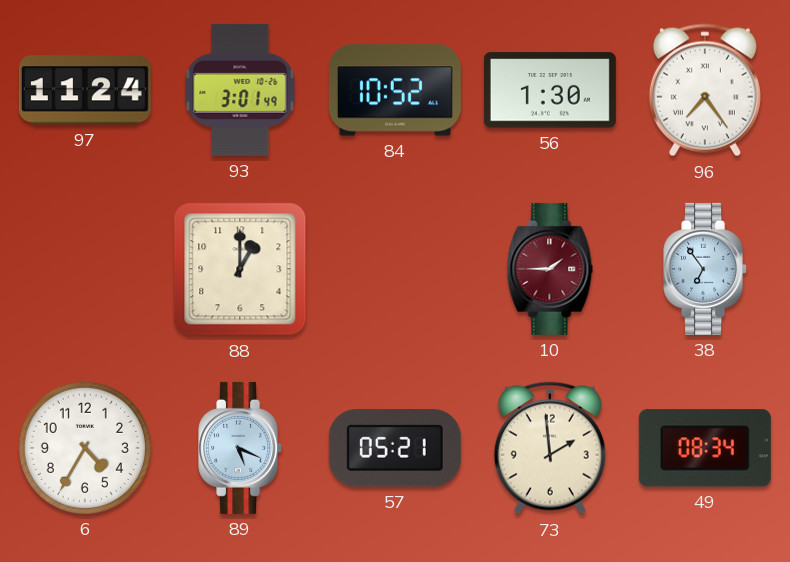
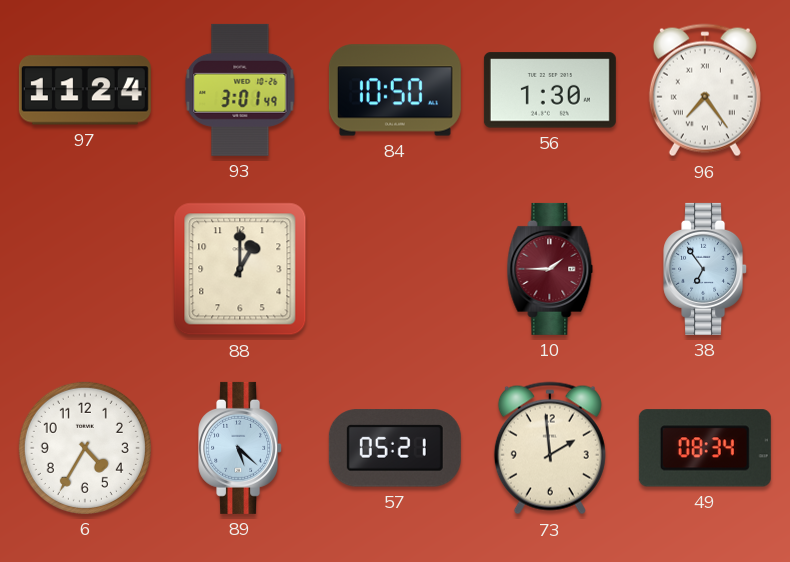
84: 10:52 -> 10:50 (395, 90)
89: 5:19 -> 5:22 (241, 448)
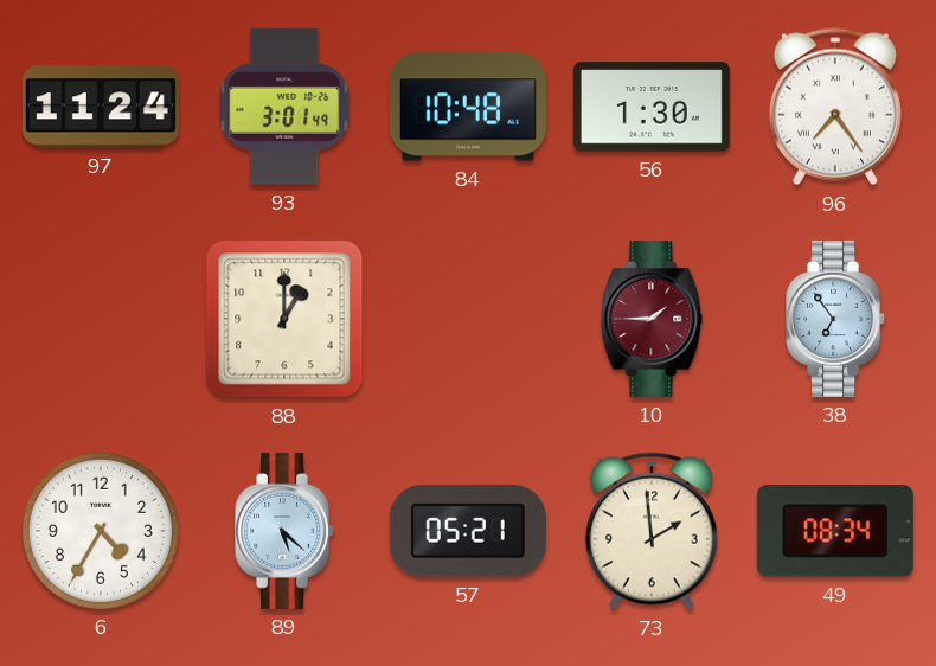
84: 10:50 -> 10:48 (468, 107)
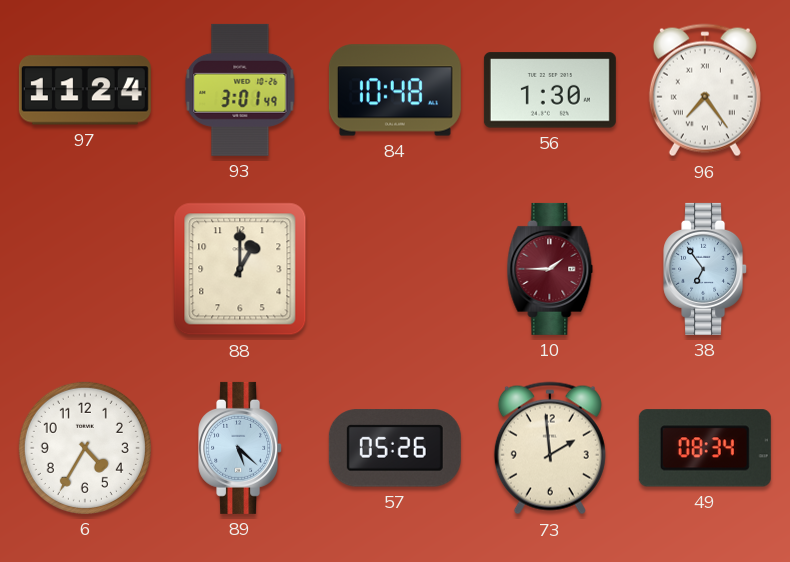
57: 05:21 -> 05:26 (395, 448)
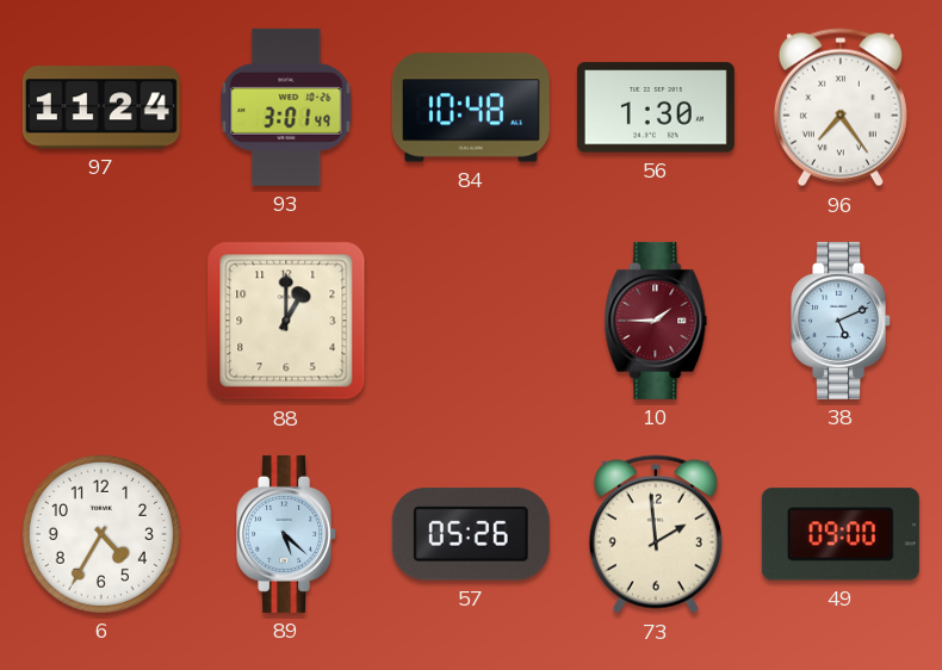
38: 6:54 -> 5:11 (842, 321)
49: 08:34 -> 09:00 (841, 534)
